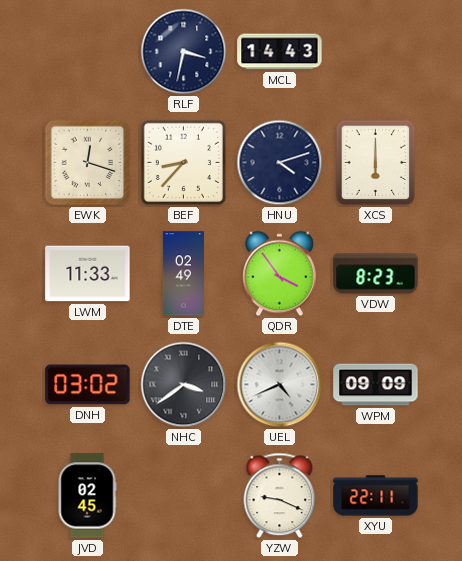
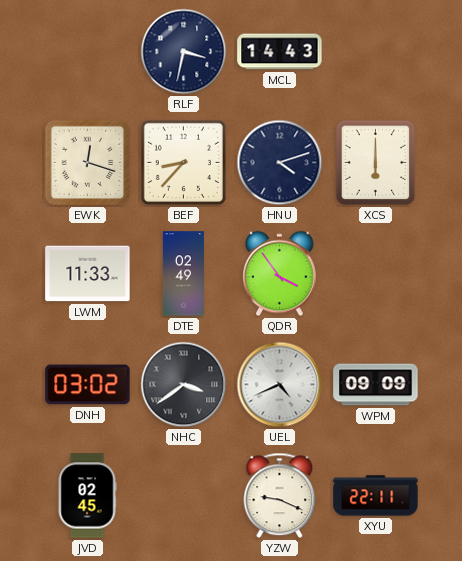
VDW: 8:23 -> none (376, 274)
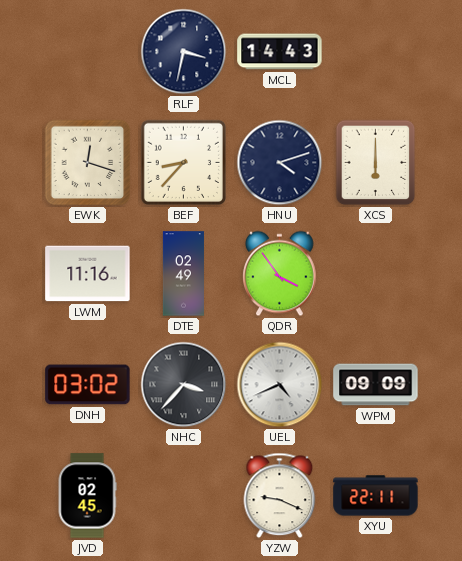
LWM: 11:33 -> 11:16 (88, 274)
NHC: 3:39 -> 3:37 (184, 385)
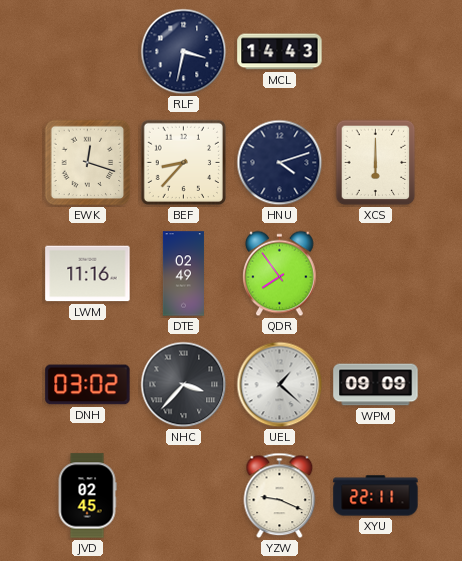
QDR: 3:54 -> 7:54 (280, 274)
UEL: 4:41 -> 1:22 (280, 385)
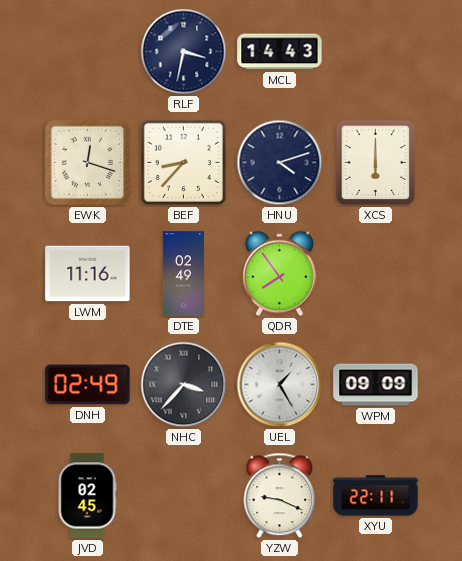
DNH: 03:02 -> 02:49 (88, 385)
UEL: 1:22 -> 1:25 (280, 385)
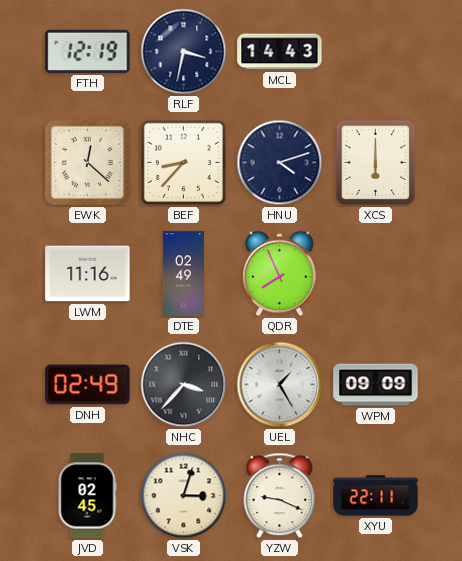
FTH: none -> 12:19 (88, 51)
EWK: 12:18 -> 12:22 (88, 163)
QDR: 7:54 -> 7:56 (280, 274)
VSK: none -> 3:03 (184, 496)
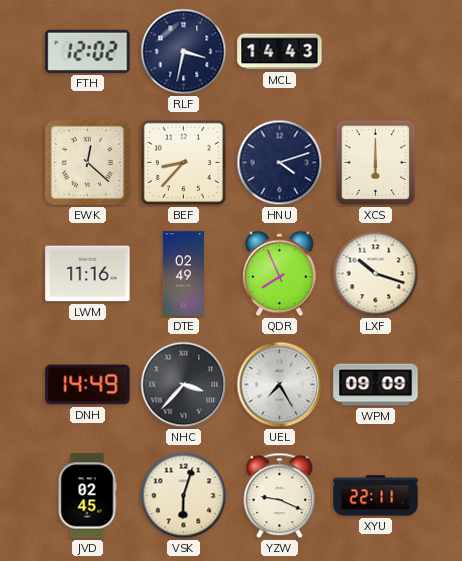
FTH: 12:19 -> 12:02 (88, 51)
LXF: none -> 10:18 (376, 274)
DNH: 02:49 -> 14:49 (88, 385)
UEL: 1:25 -> 7:25 (280, 385)
VSK: 3:03 -> 6:03 (184, 496)
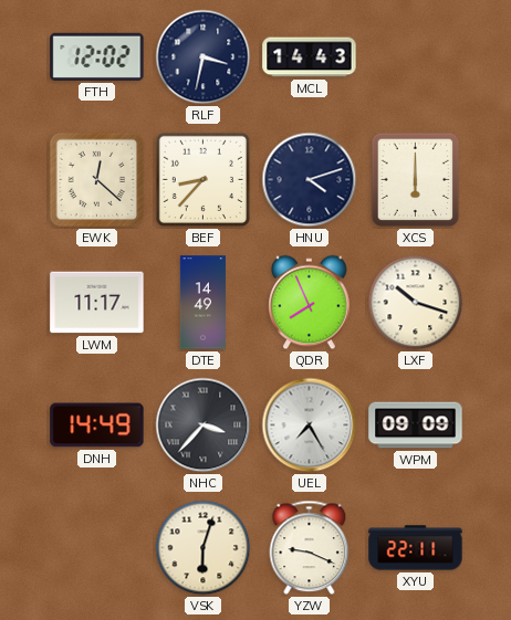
LWM: 11:16 -> 11:17 (97, 303)
DTE: 02:49 -> 14:49 (202, 303)
JVD: 02:45 -> none (87, 496)
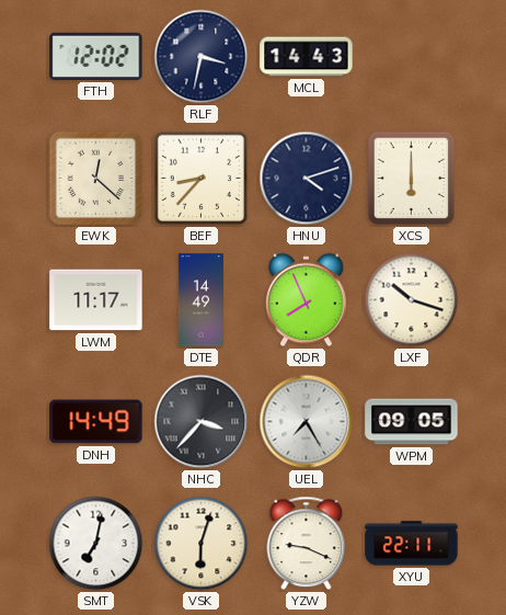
WPM: 09:09 -> 09:05 (412, 422)
SMT: none -> 7:02 (96, 544)
